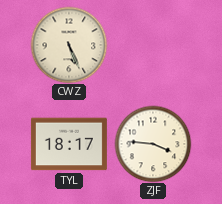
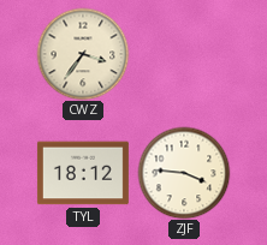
CWZ: 5:26 -> 3:36 (83, 54)
TYL: 18:17 -> 18:12 (83, 173)
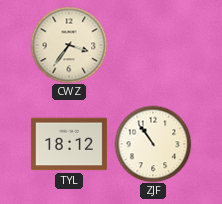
ZJF: 3:46 -> 10:54 (153, 144)
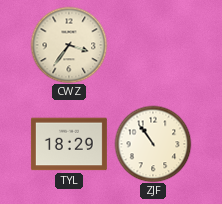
TYL: 18:12 -> 18:29 (69, 144)
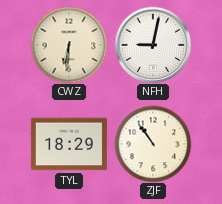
CWZ: 3:36 -> 6:31 (69, 45)
NFH: none -> 9:02 (153, 45)
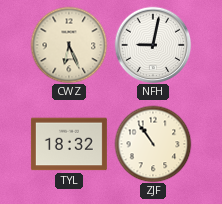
CWZ: 6:31 -> 6:26 (69, 45)
TYL: 18:29 -> 18:32 (69, 144)
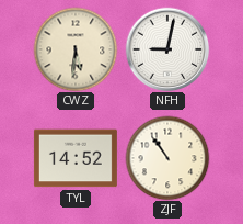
CWZ: 6:26 -> 5:31 (76, 49)
TYL: 18:32 -> 14:52 (76, 158)
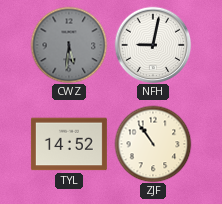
CWZ dial: cream -> grey (69, 45)
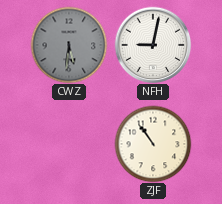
TYL: 14:52 -> none (69, 144)
